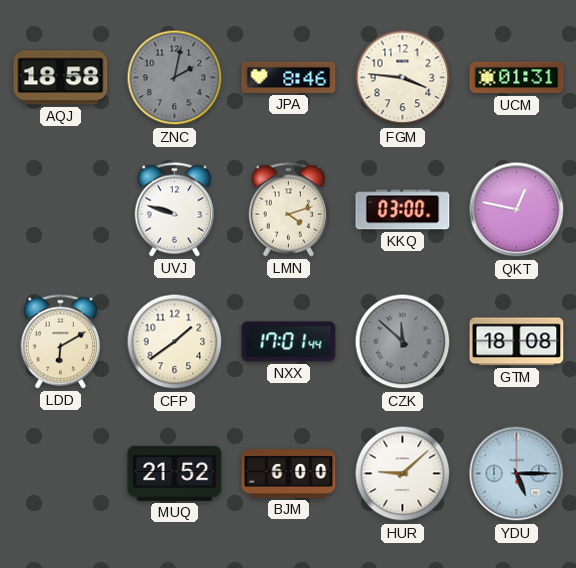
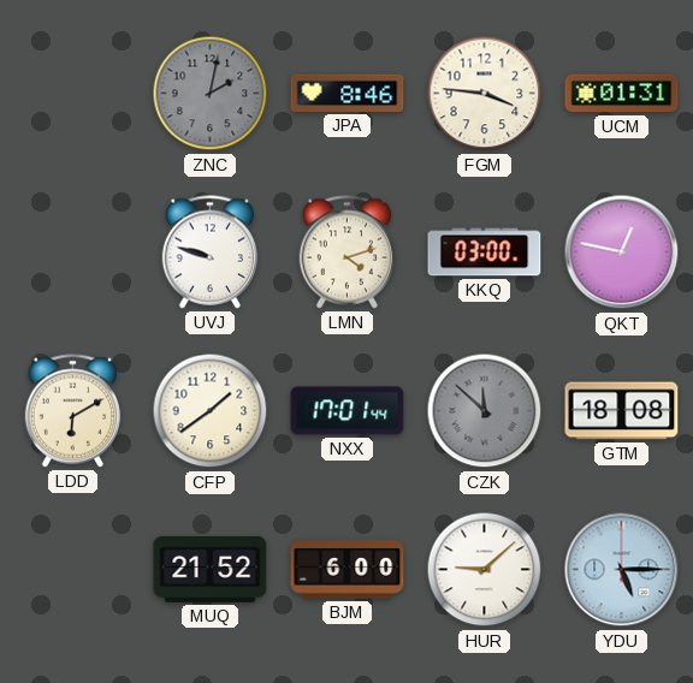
AQJ: 18:58 -> none (61, 78)
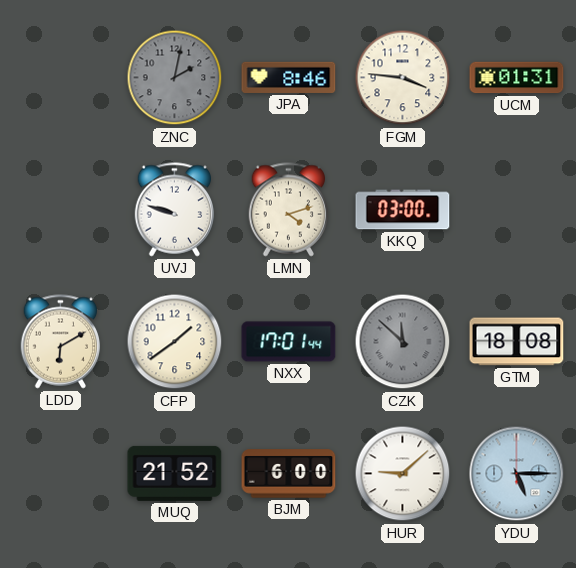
QKT: 12:47 -> none (622, 253)
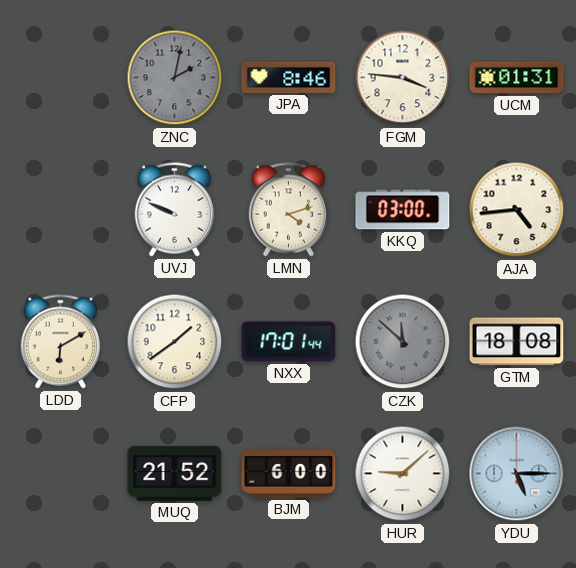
UVJ: 9:48 -> 9:49 (175, 210)
AJA: none -> 4:44 (517, 210)
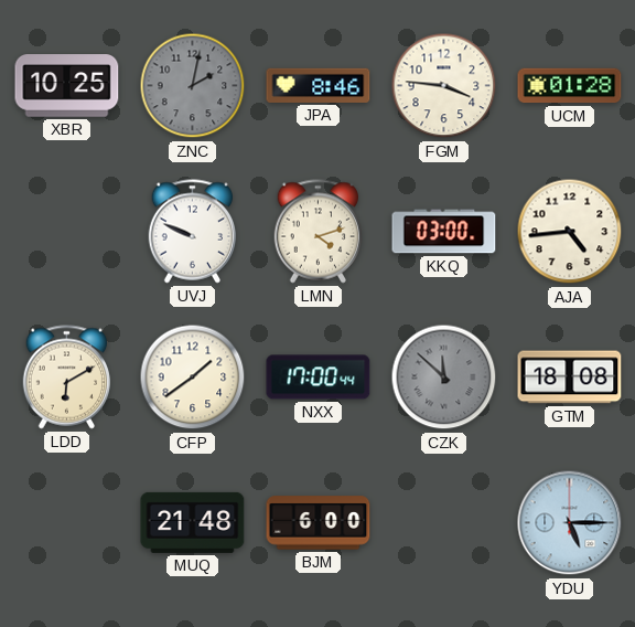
XBR: none -> 10:25 (67, 86)
UCM: 01:31 -> 01:28 (570, 86)
NXX: 17:01 -> 17:00 (319, 378)
MUQ: 21:52 -> 21:48 (193, 522)
HUR: 9:08 -> none (403, 474)
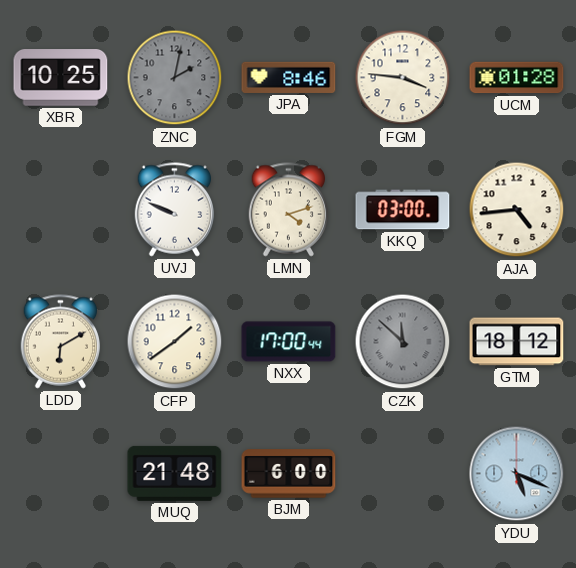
GTM: 18:08 -> 18:12 (517, 342)
YDU: 5:15 -> 5:19 (517, 474)
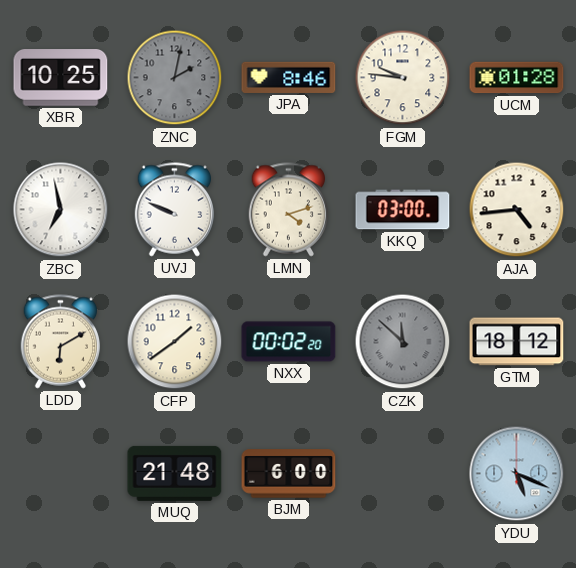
FGM: 3:46 -> 9:46 (403, 78)
ZBC: none -> 6:58 (61, 210)
NXX: 17:00 -> 00:02 (289, 342)
